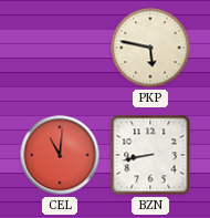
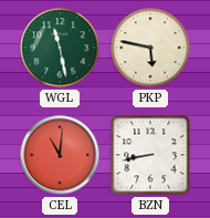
WGL: none -> 11:28 (60, 48)
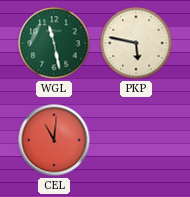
BZN: 8:43 -> none (150, 155)
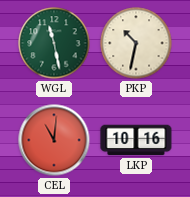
PKP: 5:47 -> 10:32 (136, 43)
LKP: none -> 10:16 (136, 140)
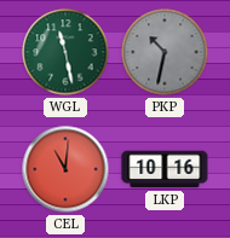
PKP dial: cream -> grey (165, 52)
